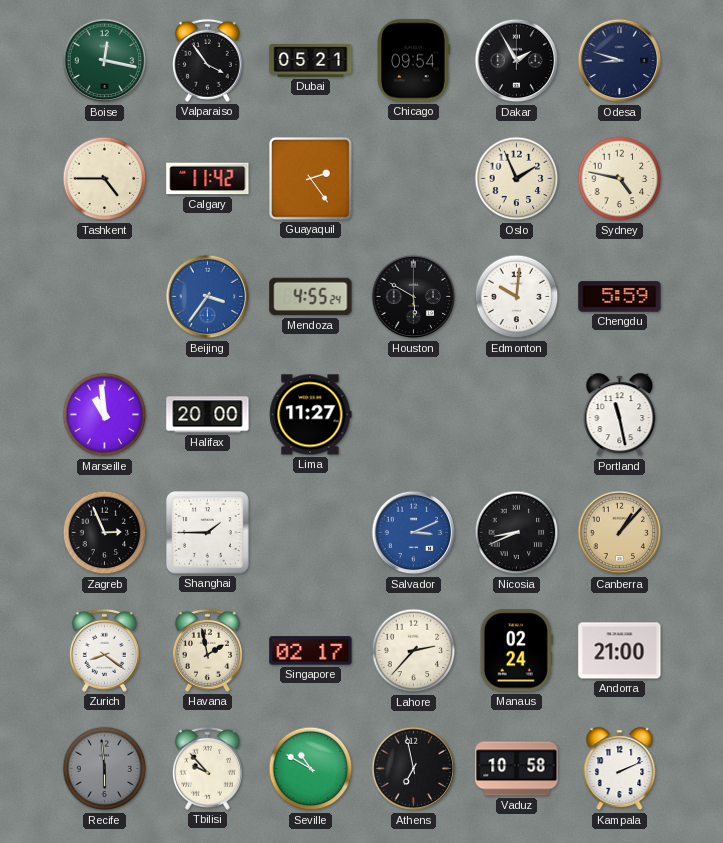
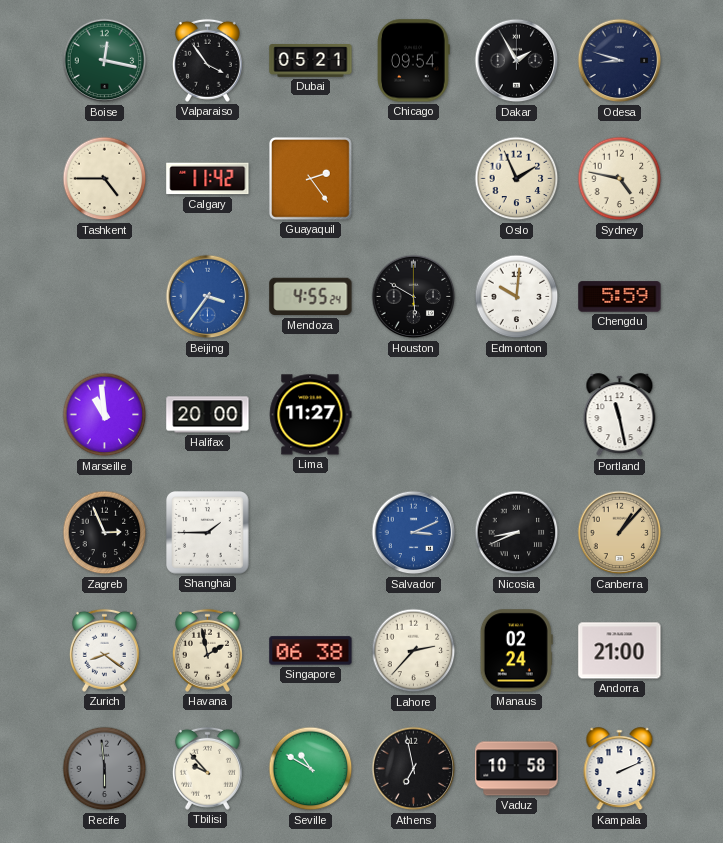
Singapore: 02:17 -> 06:38 (311, 651)
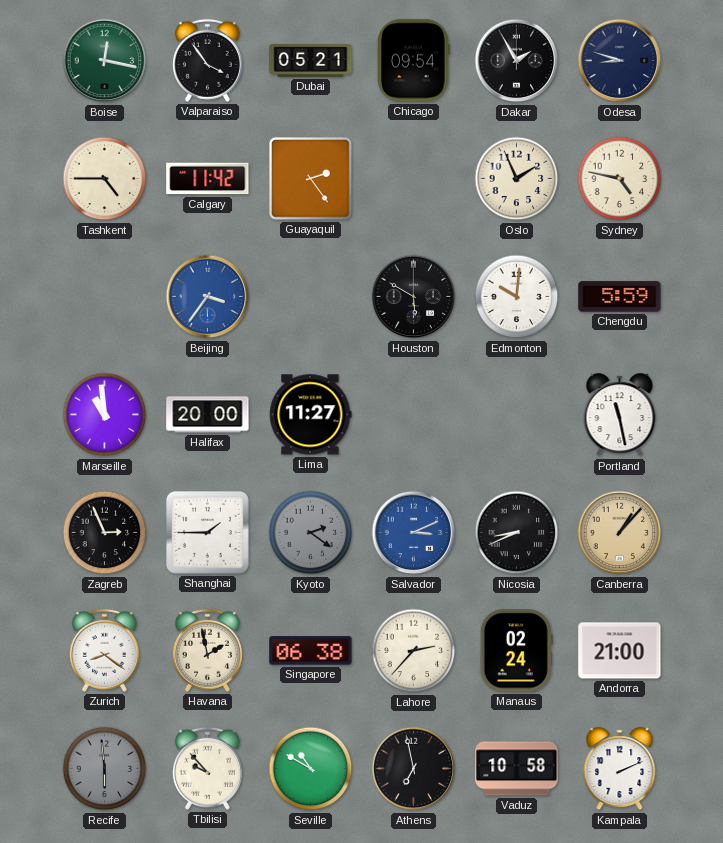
Mendoza: 4:55 -> none (311, 297)
Kyoto: none -> 2:21 (311, 533)
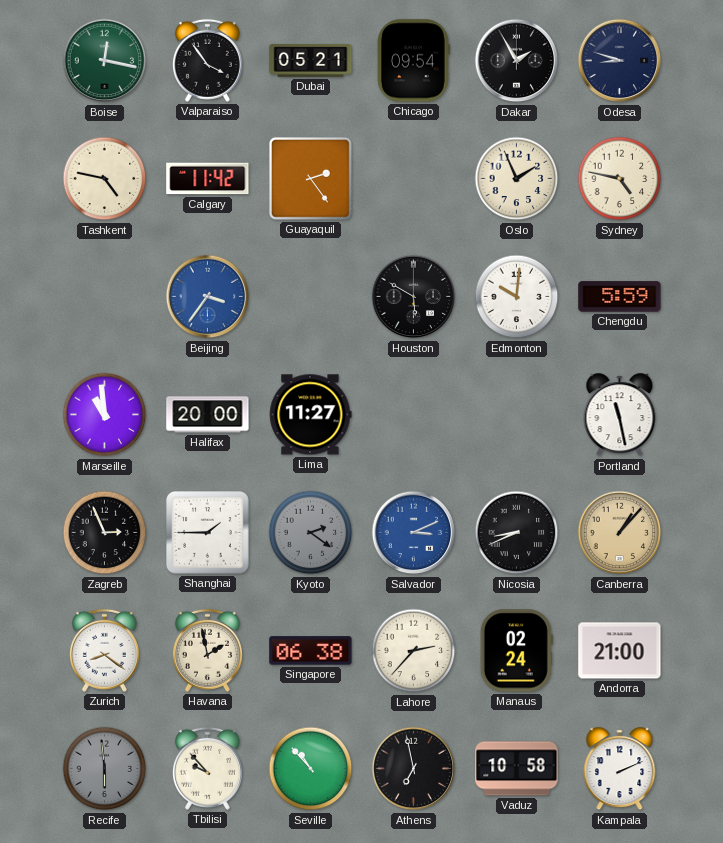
Tashkent: 4:45 -> 4:47 (105, 179)
Seville: 10:50 -> 10:53 (311, 769)
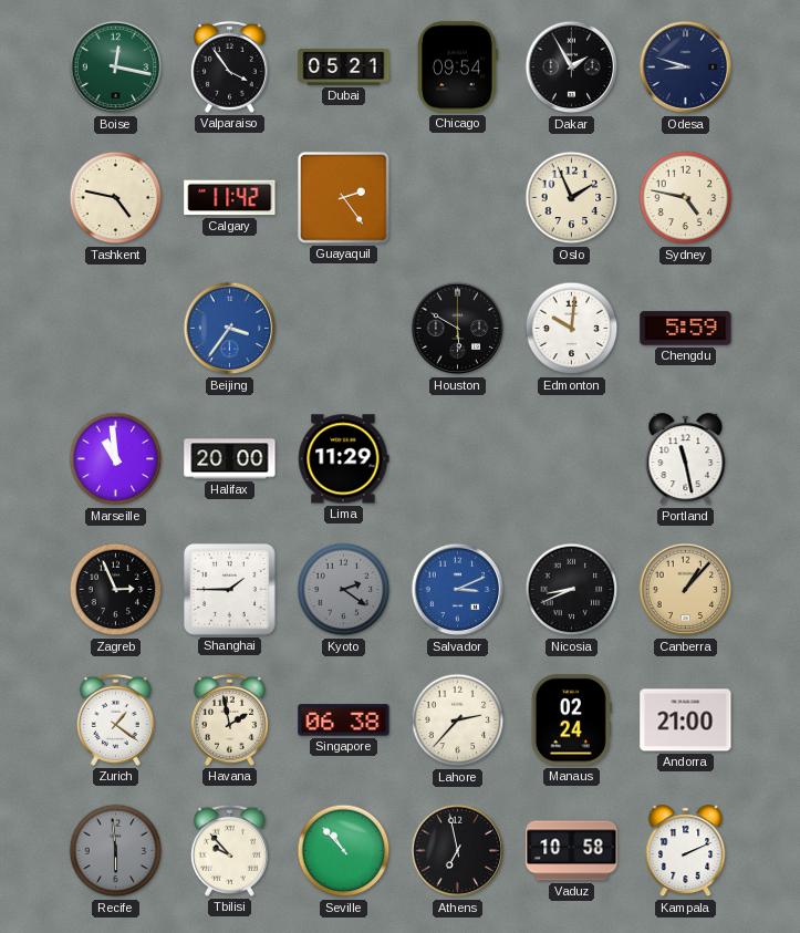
Lima: 11:27 -> 11:29 (344, 459)
Zurich: 8:21 -> 1:21 (115, 719)
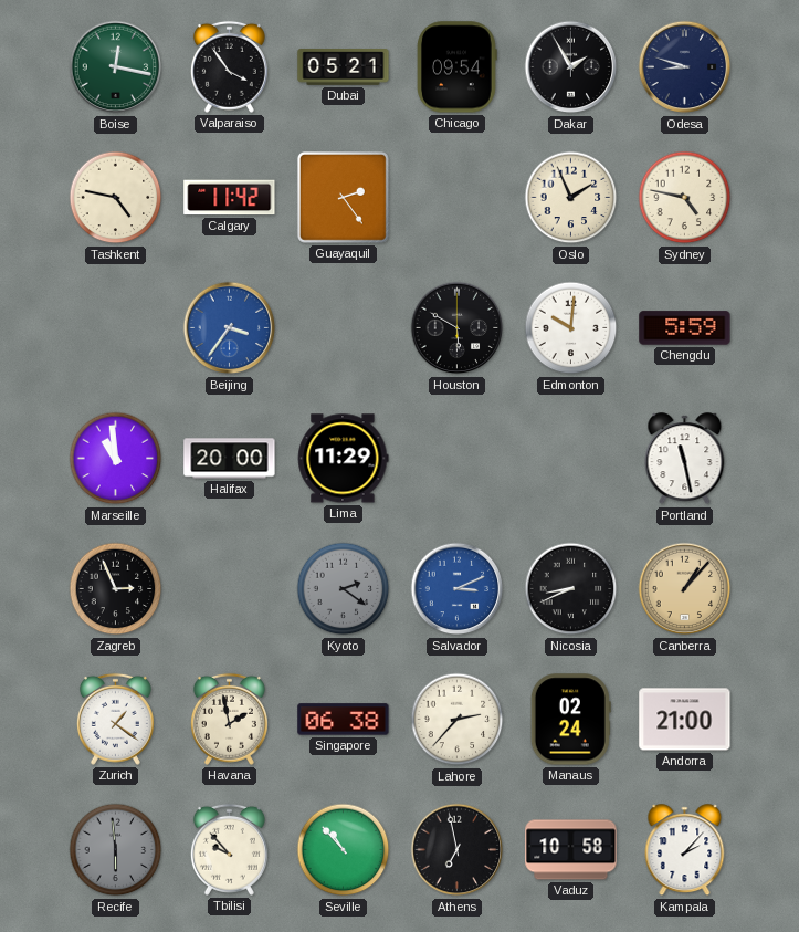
Shanghai: 1:45 -> none (230, 590)
Kampala: 2:11 -> 2:07 (685, 850)
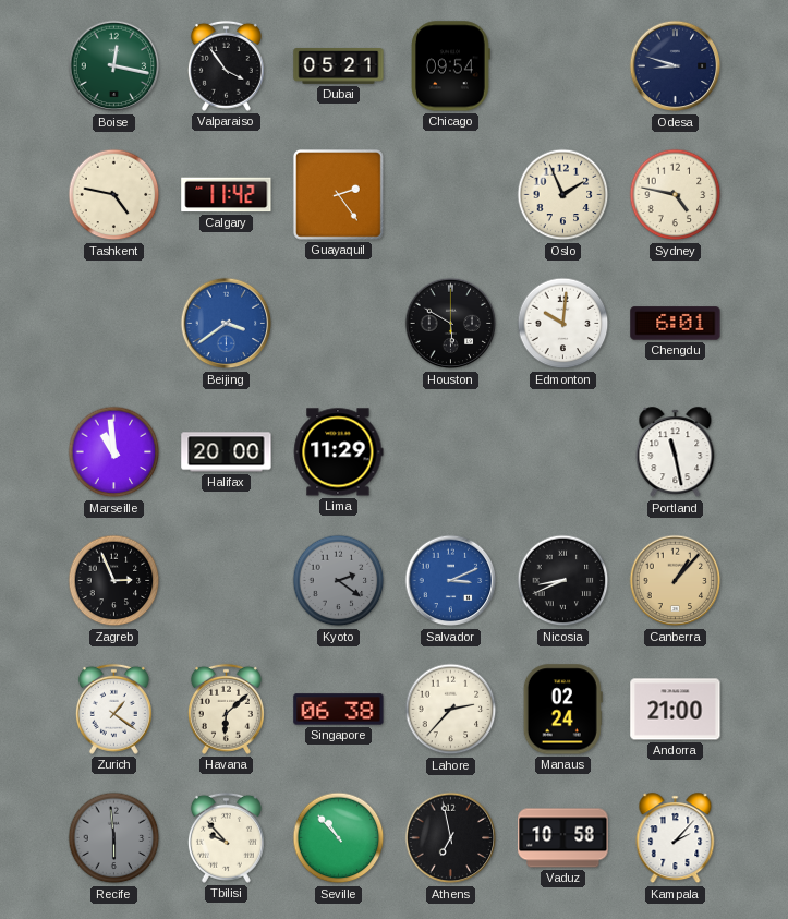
Dakar: 1:55 -> none (571, 67)
Beijing: 3:36 -> 3:39 (227, 324)
Chengdu: 5:59 -> 6:01 (676, 324)
Havana: 1:58 -> 6:08 (226, 709)
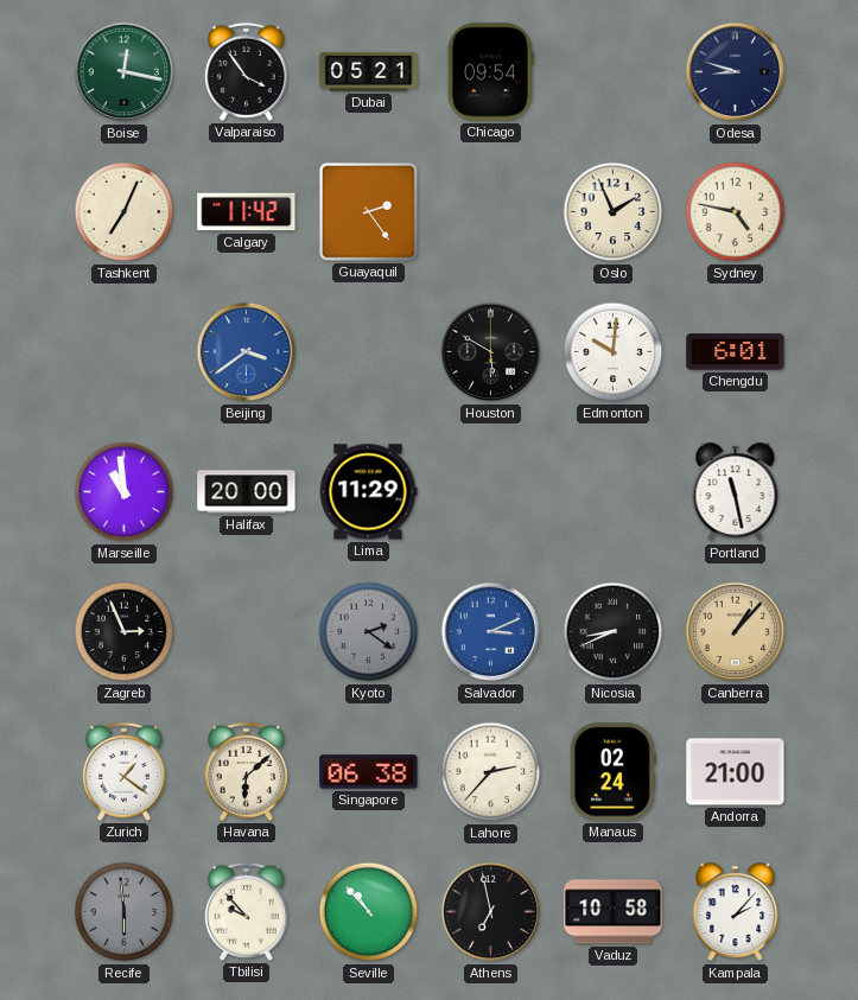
Tashkent: 4:47 -> 7:04 (125, 212)
